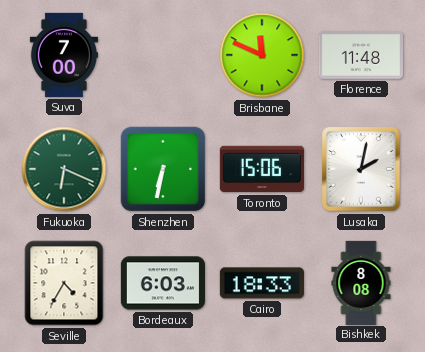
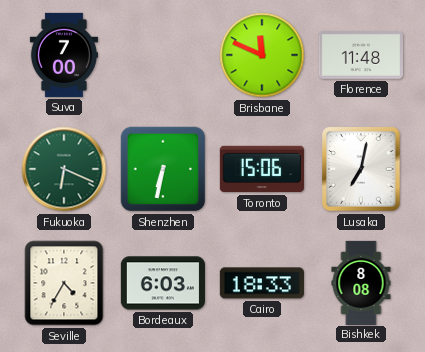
Lusaka: 2:02 -> 7:02 (361, 169)
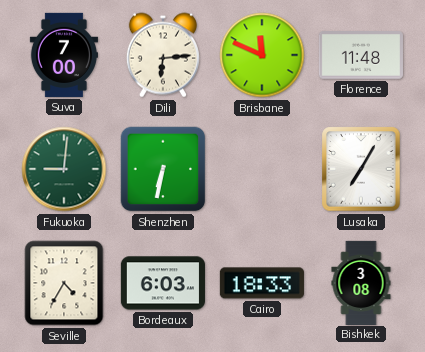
Dili: none -> 6:14 (163, 55)
Fukuoka: 6:19 -> 9:01 (64, 169)
Toronto: 15:06 -> none (262, 169)
Lusaka: 7:02 -> 7:05 (361, 169)
Bishkek: 8:08 -> 3:08 (361, 282)
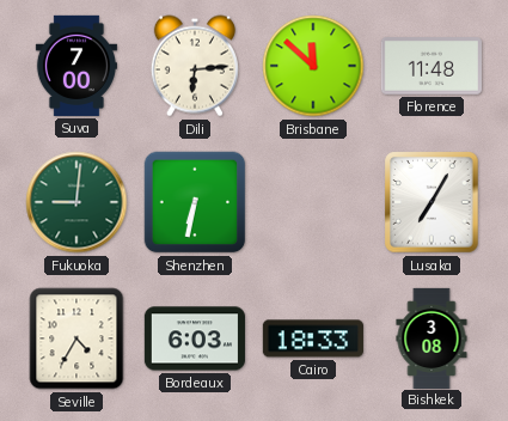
Brisbane: 11:49 -> 11:52 (313, 66)
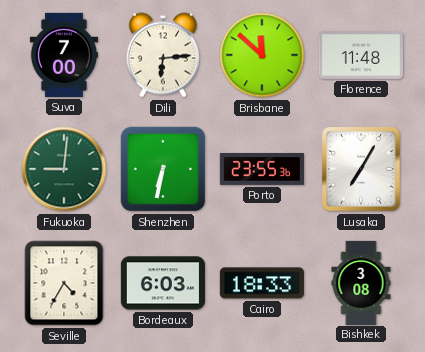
Porto: none -> 23:55 (262, 169)
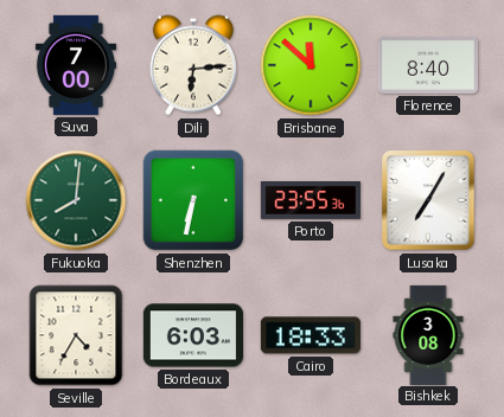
Florence: 11:48 -> 8:40 (428, 65)
Fukuoka: 9:01 -> 8:01 (76, 200)
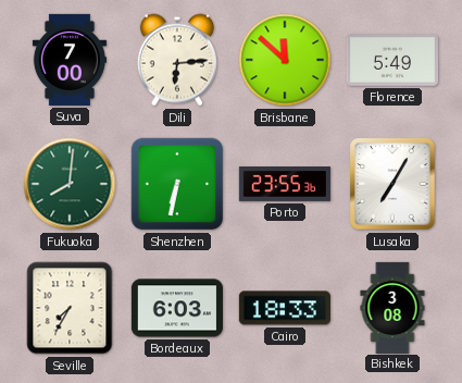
Florence: 8:40 -> 5:49 (392, 60)
Seville: 4:35 -> 7:35 (70, 308)
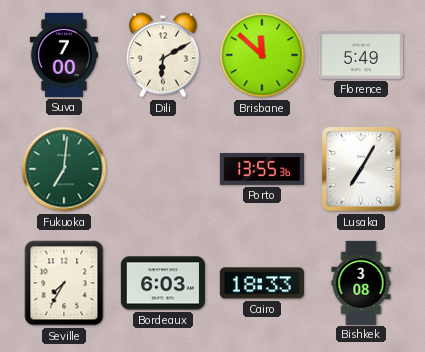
Dili: 6:14 -> 6:10 (163, 55)
Fukuoka: 8:01 -> 7:01 (64, 169)
Shenzhen: 6:32 -> none (177, 184)
Porto: 23:55 -> 13:55 (262, 169)
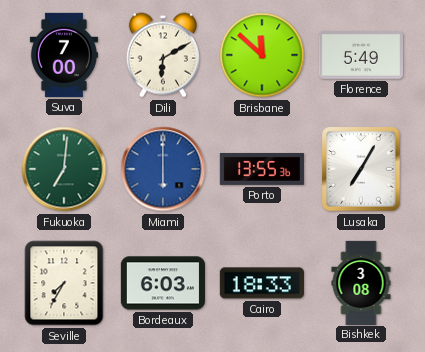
Miami: none -> 6:00 (163, 169)
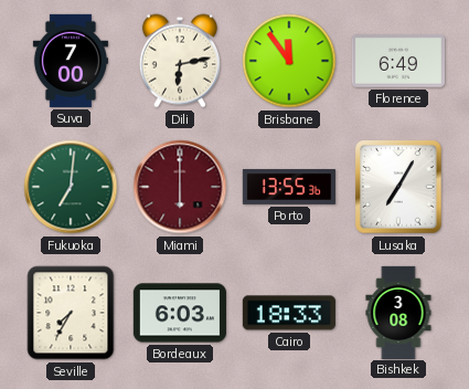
Dili: 6:10 -> 6:13 (180, 61)
Brisbane: 11:52 -> 11:54 (289, 61)
Florence: 5:49 -> 6:49 (398, 61)
Miami dial: blue -> burgundy (180, 187)
